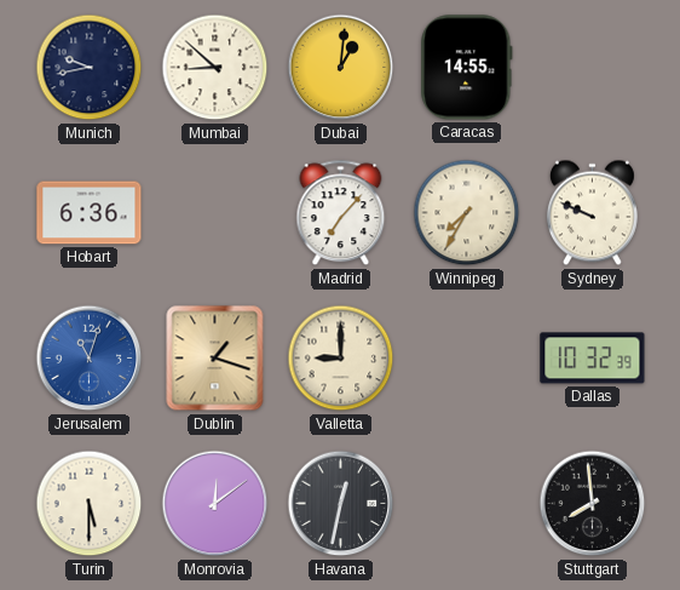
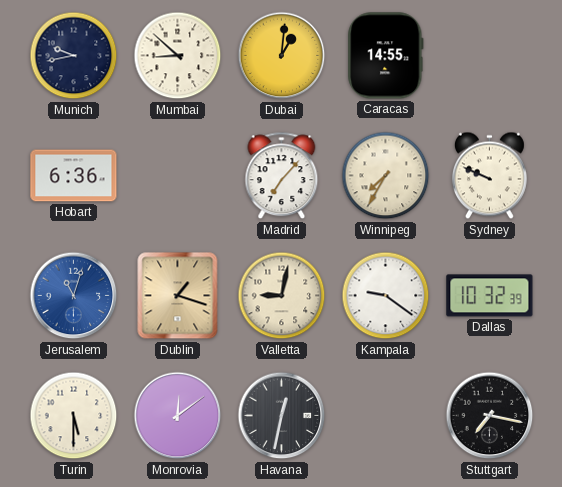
Valletta: 9:00 -> 9:02 (282, 296)
Kampala: none -> 9:21 (386, 296)
Stuttgart: 7:59 -> 7:17 (490, 416)
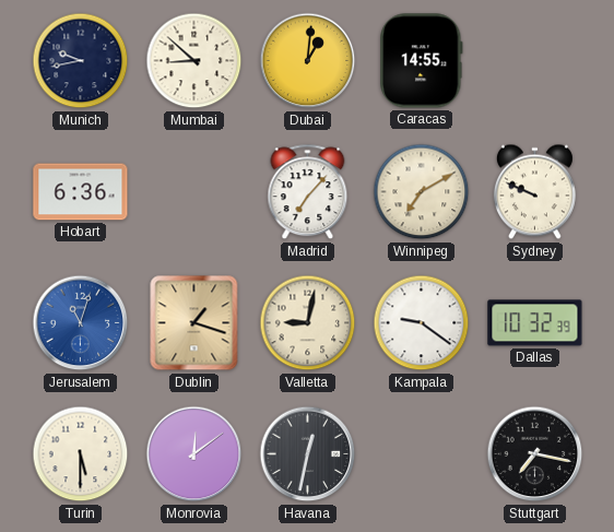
Winnipeg: 7:35 -> 7:10 (422, 192)
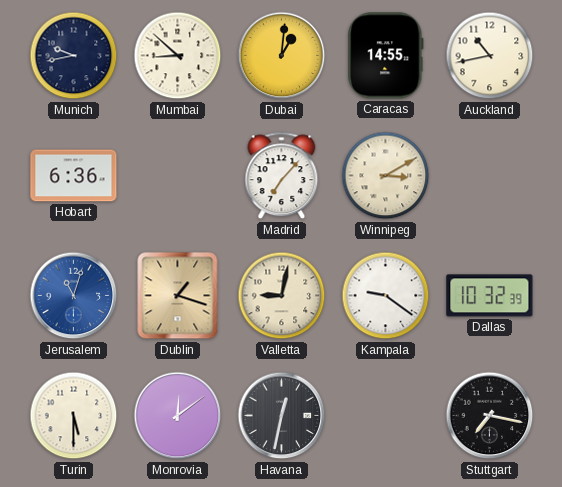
Auckland: none -> 10:43 (490, 56)
Winnipeg: 7:10 -> 3:10 (386, 176)
Sydney: 9:49 -> none (534, 192)
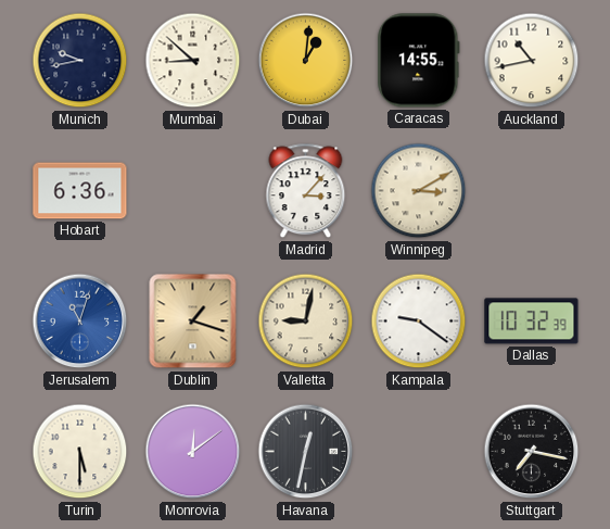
Madrid: 7:07 -> 3:07 (306, 191)
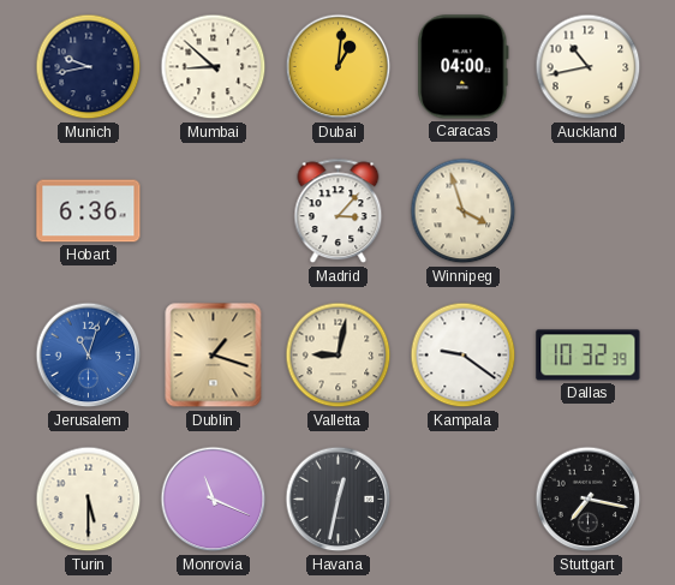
Caracas: 14:55 -> 04:00 (464, 67)
Winnipeg: 3:10 -> 3:57 (464, 211)
Monrovia: 12:09 -> 11:19 (214, 500)
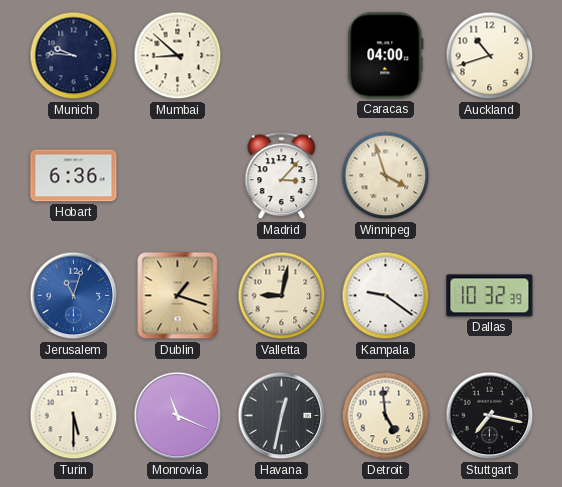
Munich: 9:43 -> 9:46 (74, 56)
Dubai: 1:01 -> none (339, 67)
Auckland: 10:43 -> 10:42 (490, 56)
Detroit: none -> 4:59 (386, 416)
